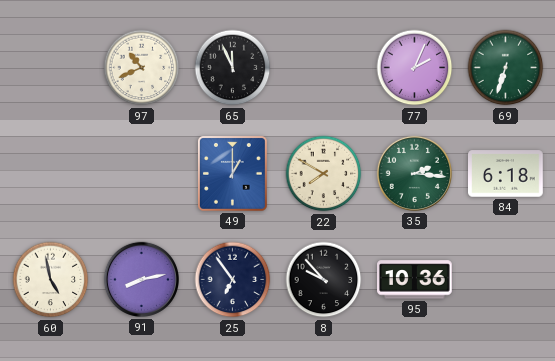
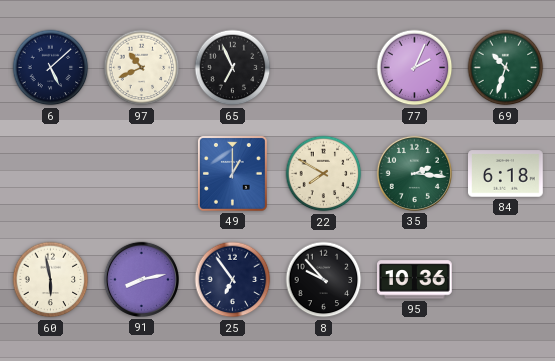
6: none -> 5:08 (51, 68)
65: 11:56 -> 6:56 (233, 68)
69: 6:33 -> 10:33 (506, 68)
60: 4:58 -> 5:58 (51, 280)
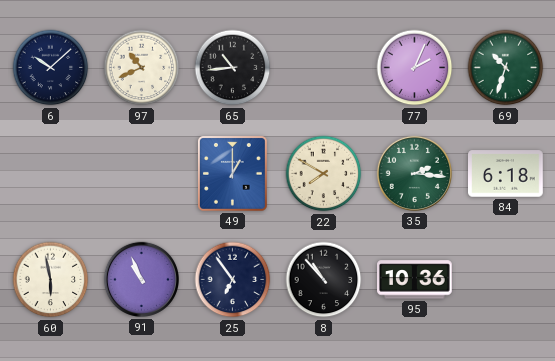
6: 5:08 -> 10:08 (51, 68)
65: 6:56 -> 10:44 (233, 68)
91: 8:13 -> 10:56 (141, 279)
8: 9:53 -> 10:53 (324, 280)
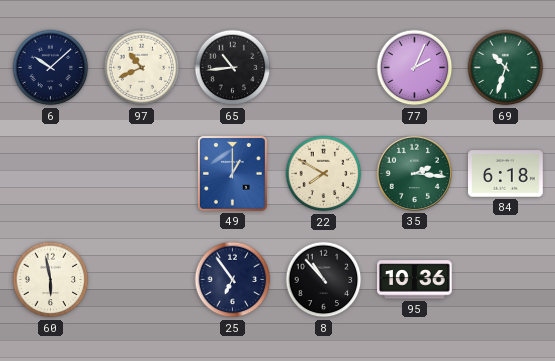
91: 10:56 -> none (141, 279)
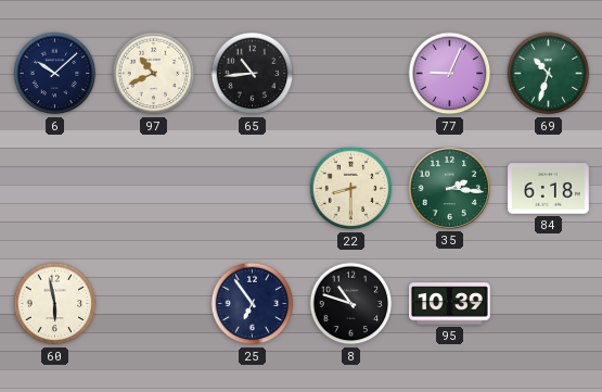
77: 2:04 -> 9:04 (450, 74)
49: 1:00 -> none (233, 174)
22: 7:50 -> 8:30 (351, 189)
8: 10:53 -> 10:48 (351, 304)
95: 10:36 -> 10:39 (450, 304)
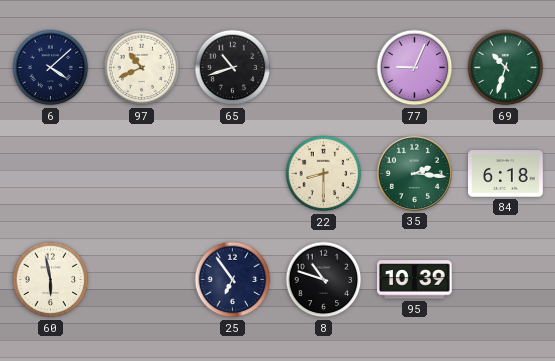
6: 10:08 -> 4:08 (51, 68)
65: 10:44 -> 10:42 (233, 68)
